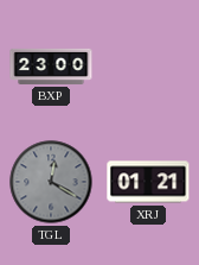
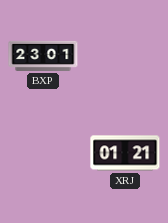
BXP: 23:00 -> 23:01 (43, 56)
TGL: 12:20 -> none (51, 182)
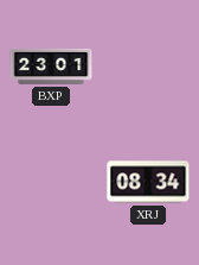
XRJ: 01:21 -> 08:34 (148, 182)
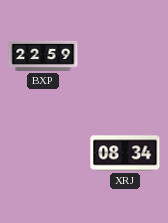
BXP: 23:01 -> 22:59 (43, 56)
